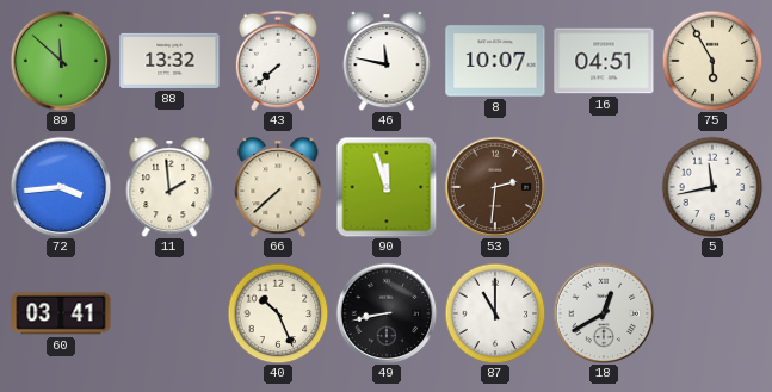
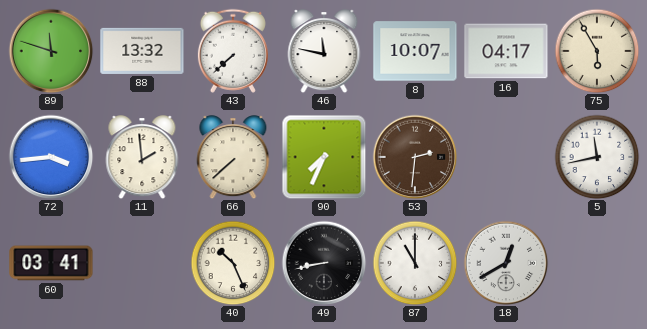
89: 11:52 -> 11:48 (51, 51)
16: 04:51 -> 04:17 (506, 51)
90: 11:57 -> 7:34 (324, 157)
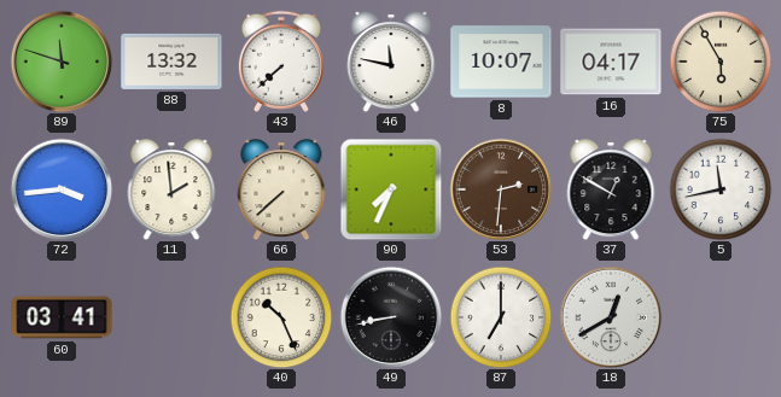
37: none -> 12:50 (611, 189)
87: 11:00 -> 7:00 (501, 317)
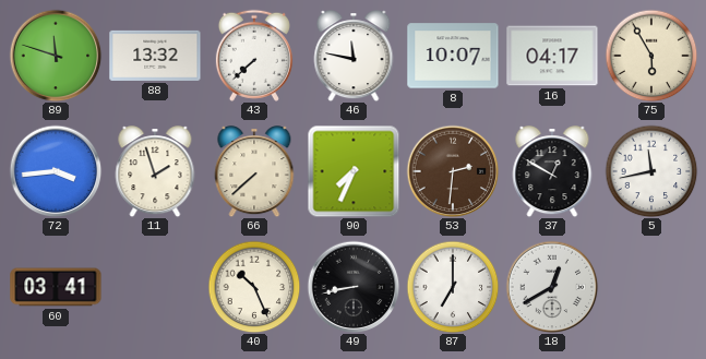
11: 1:59 -> 1:57 (155, 171)
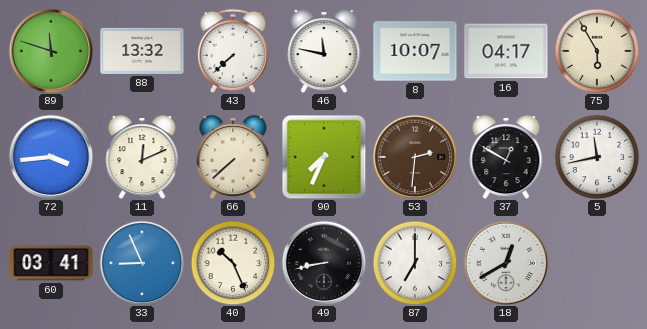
11: 1:57 -> 12:11 (142, 157)
33: none -> 8:56 (142, 263)
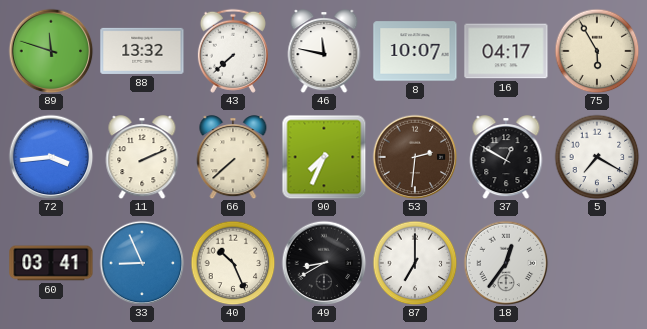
11: 12:11 -> 2:11 (142, 157)
5: 11:43 -> 7:20 (597, 157)
49: 8:43 -> 8:40 (324, 263)
18: 12:40 -> 12:36 (506, 263)
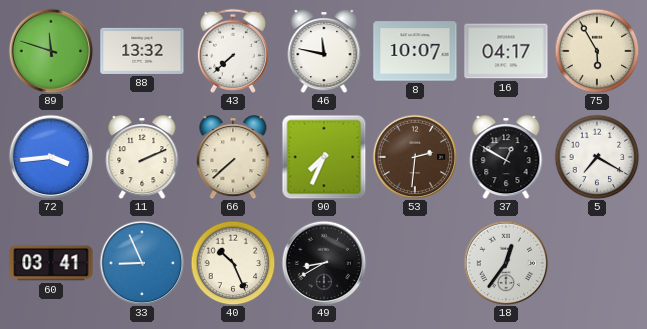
87: 7:00 -> none (415, 263)
